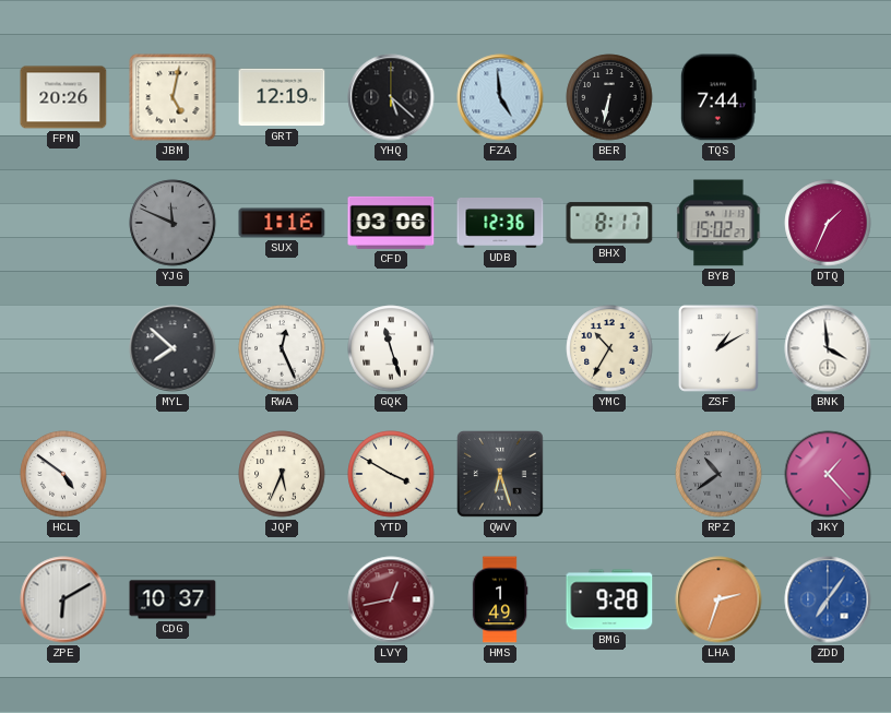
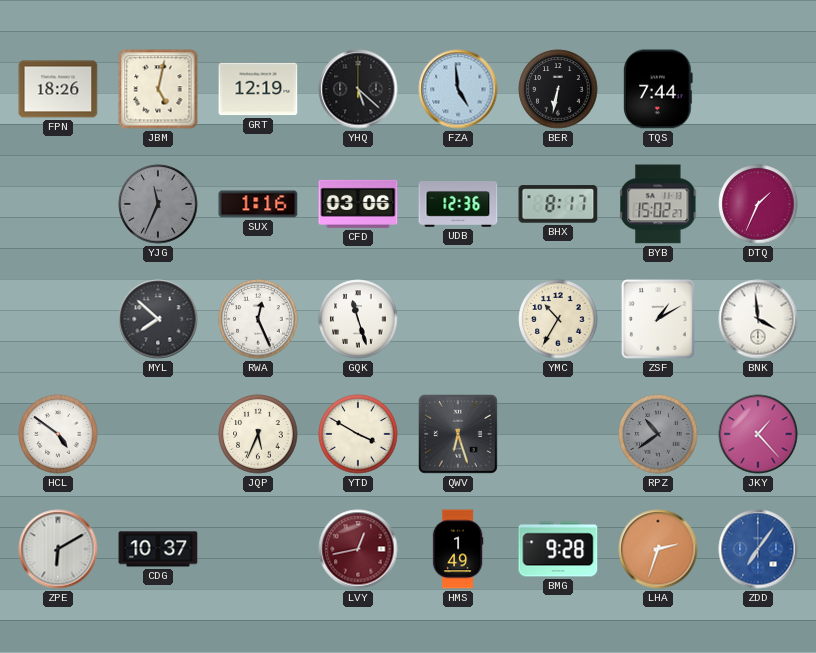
FPN: 20:26 -> 18:26 (58, 89)
YJG: 11:49 -> 11:34 (158, 204)
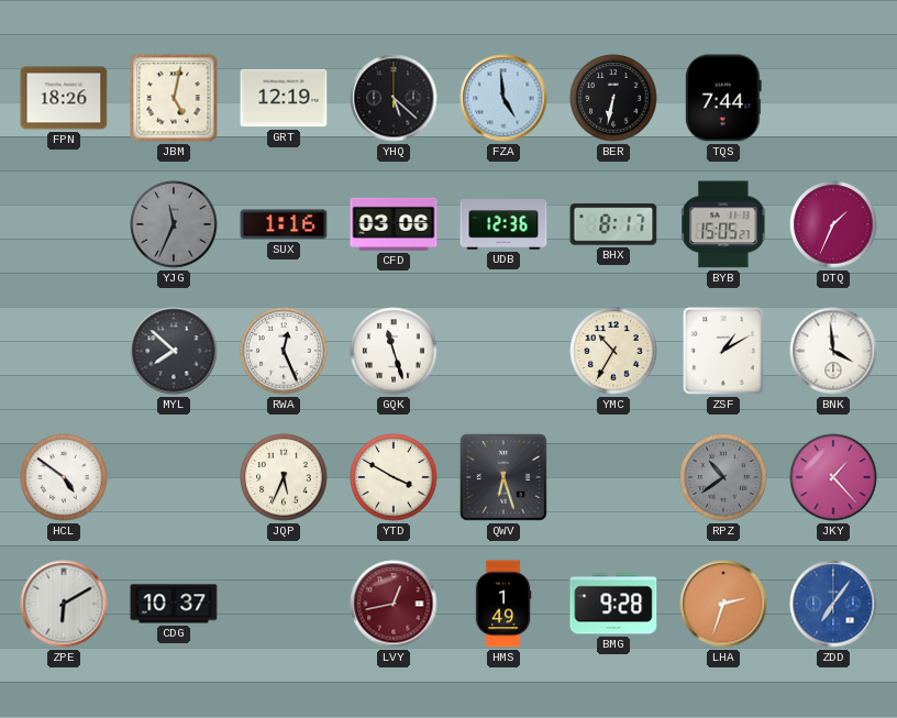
BYB: 15:02 -> 15:05 (723, 224)
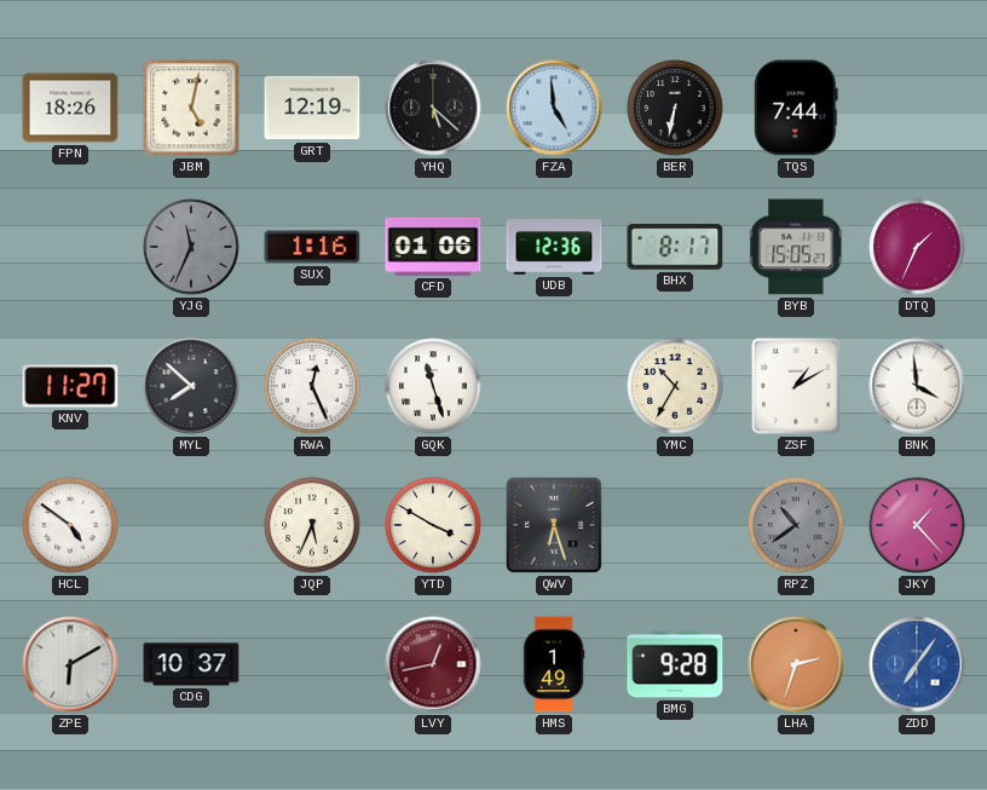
CFD: 03:06 -> 01:06 (433, 247)
KNV: none -> 11:27 (70, 386)
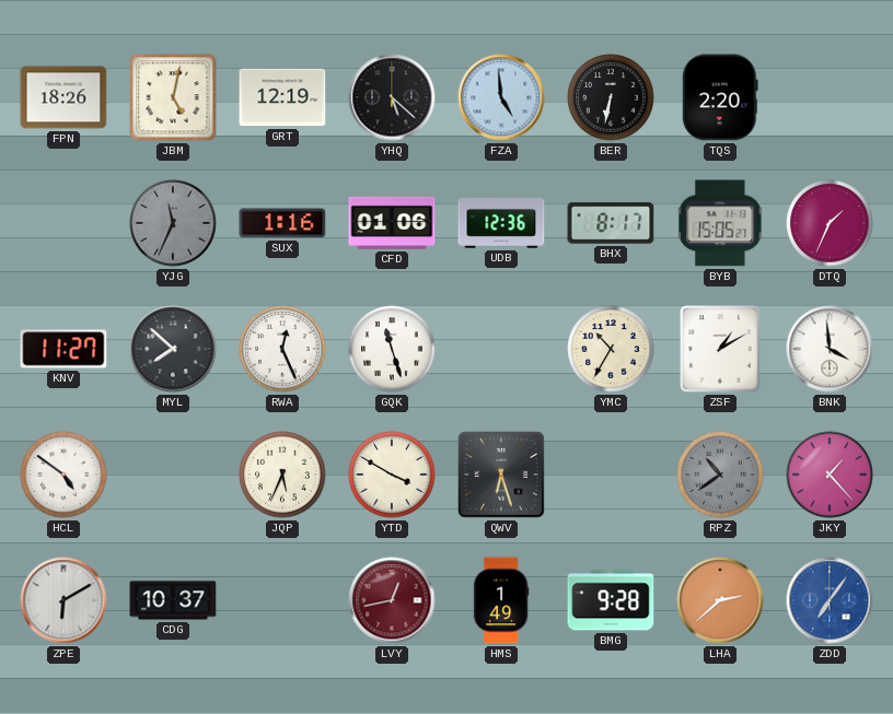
TQS: 7:44 -> 2:20 (720, 97)
LHA: 2:33 -> 2:38 (720, 600)
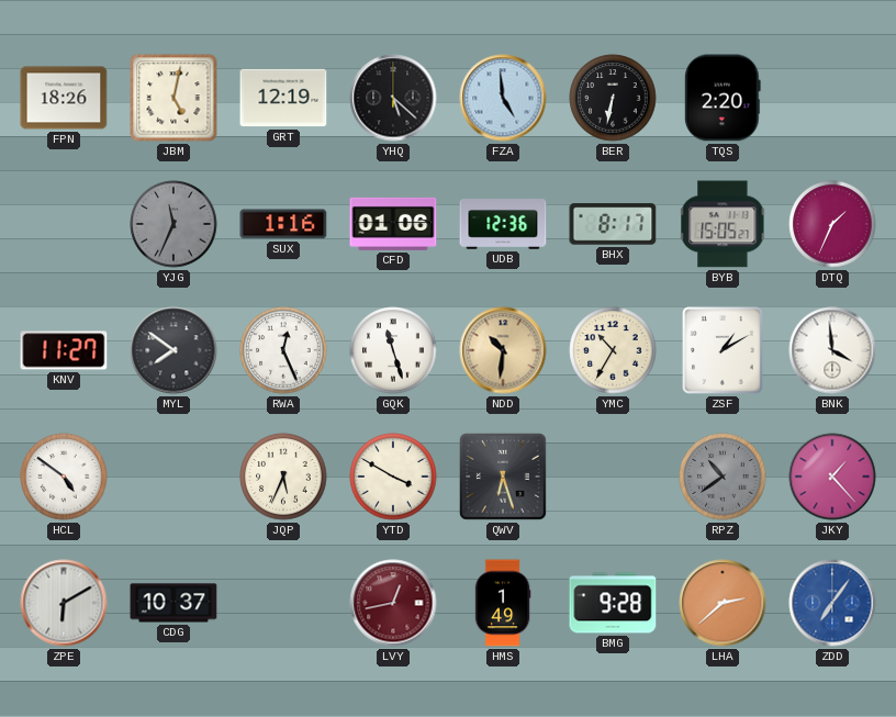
MYL: 7:52 -> 7:51 (173, 350)
NDD: none -> 10:31 (503, 350)
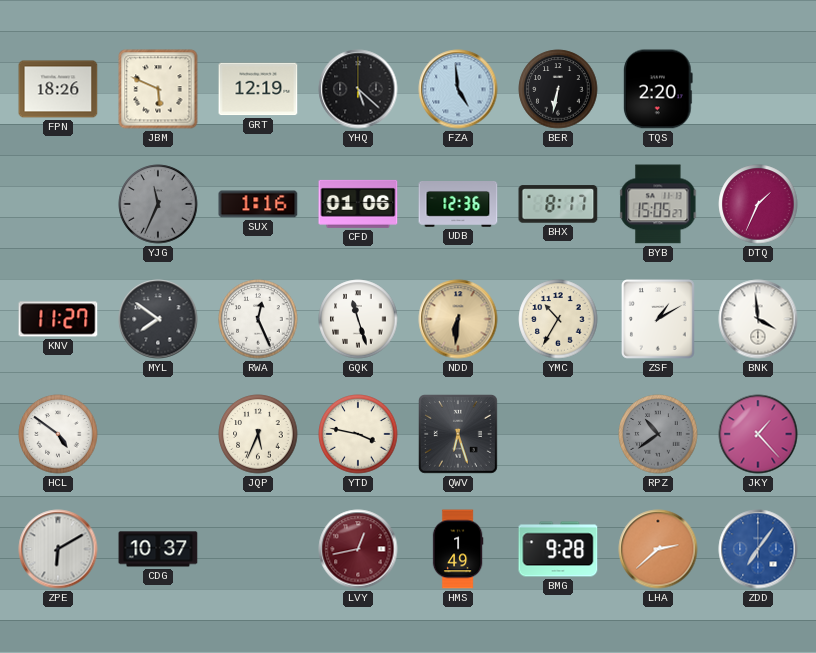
JBM: 5:02 -> 5:49 (158, 89)
NDD: 10:31 -> 6:31 (458, 319)
YTD: 3:50 -> 3:47 (358, 434)
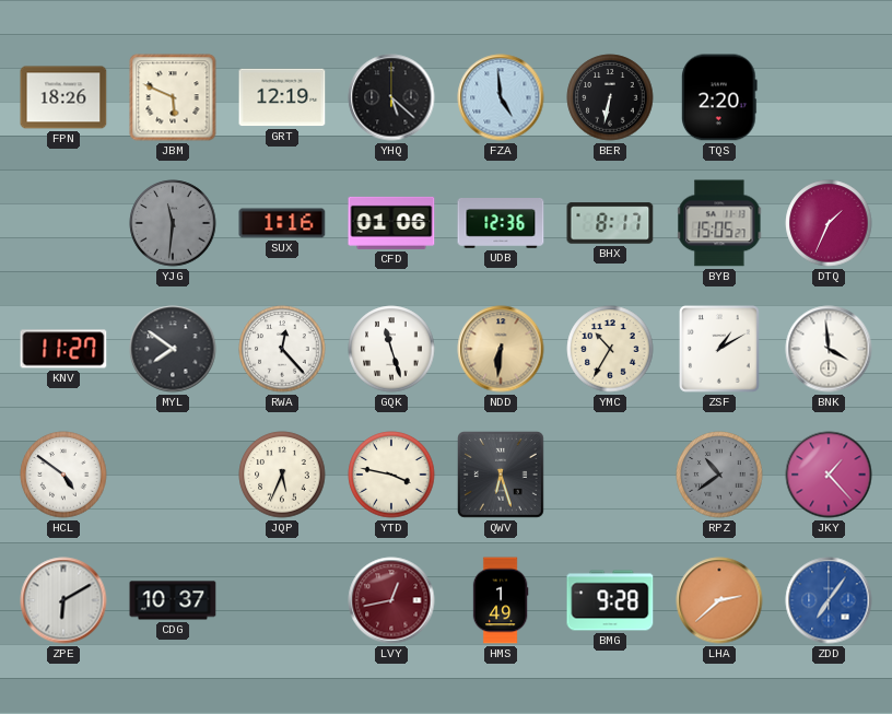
YJG: 11:34 -> 11:31 (173, 223)
RWA: 12:26 -> 12:23 (282, 349)
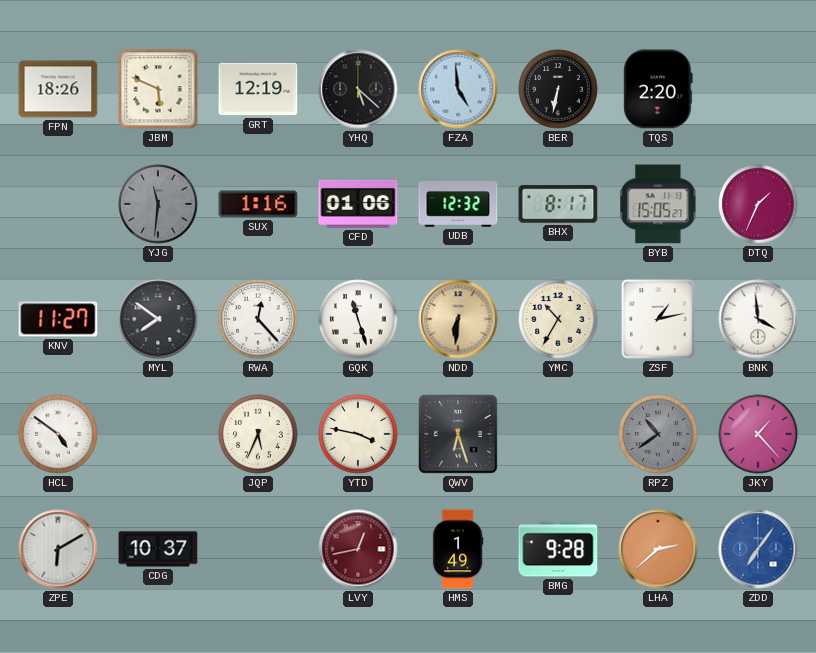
UDB: 12:36 -> 12:32 (458, 205)
ZSF: 1:10 -> 1:13 (659, 320)
